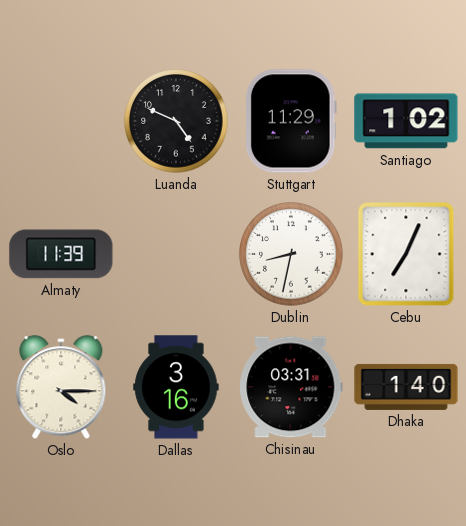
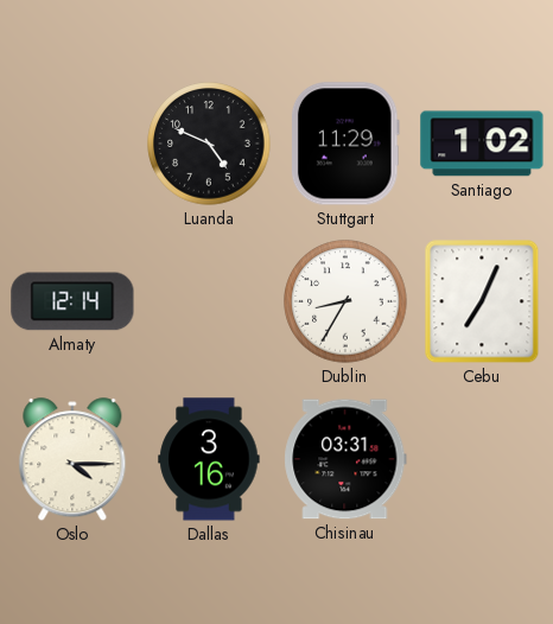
Almaty: 11:39 -> 12:14 (72, 301)
Dublin: 8:32 -> 8:35 (345, 301)
Dhaka: 1:40 -> none (406, 387)
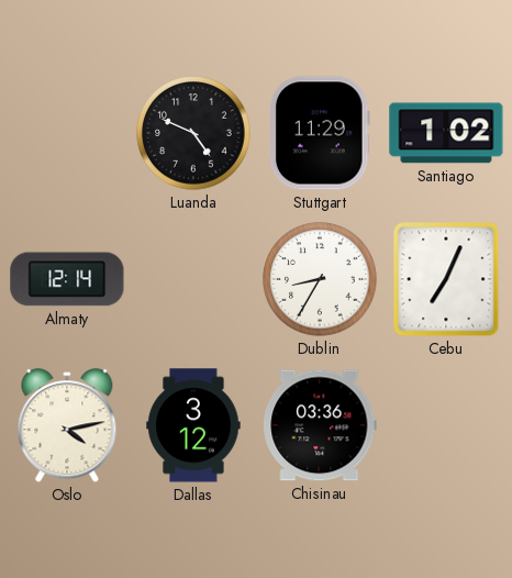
Oslo: 4:15 -> 4:13 (67, 426)
Dallas: 3:16 -> 3:12 (193, 425)
Chisinau: 03:31 -> 03:36 (320, 425)
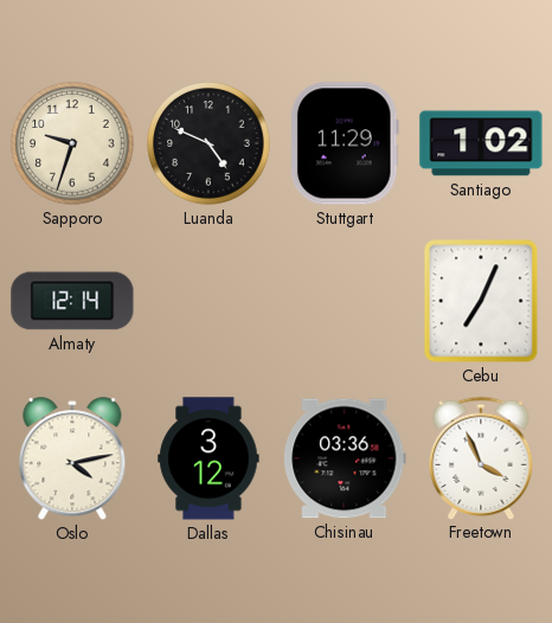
Sapporo: none -> 9:33 (72, 143)
Dublin: 8:35 -> none (320, 279)
Freetown: none -> 3:56 (481, 457)
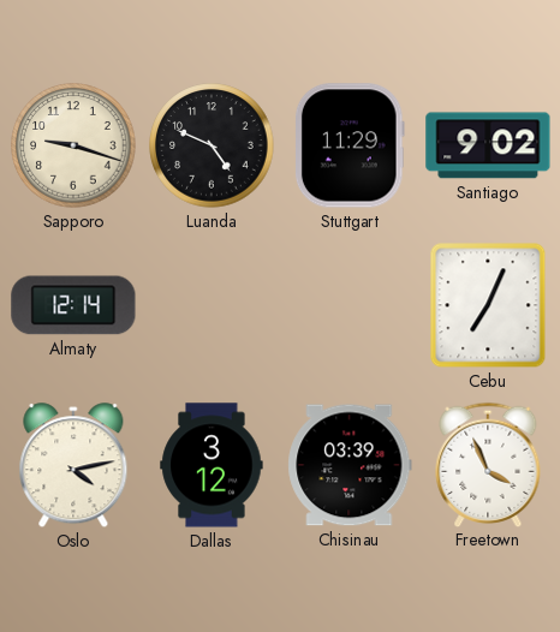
Sapporo: 9:33 -> 9:18 (73, 145)
Santiago: 1:02 -> 9:02 (488, 145)
Chisinau: 03:36 -> 03:39 (350, 465)
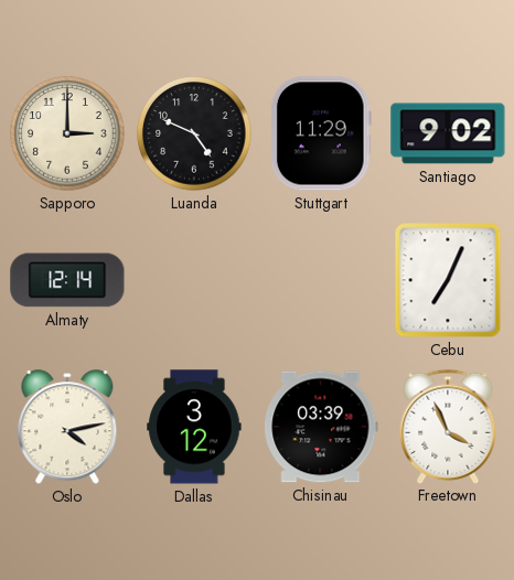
Sapporo: 9:18 -> 3:00 (67, 133)
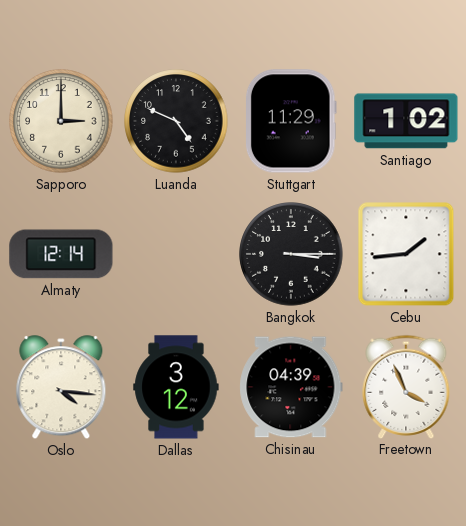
Santiago: 9:02 -> 1:02 (406, 121)
Bangkok: none -> 3:15 (291, 254)
Cebu: 7:04 -> 1:44 (406, 254)
Oslo: 4:13 -> 4:16 (61, 388)
Chisinau: 03:39 -> 04:39 (291, 387)
